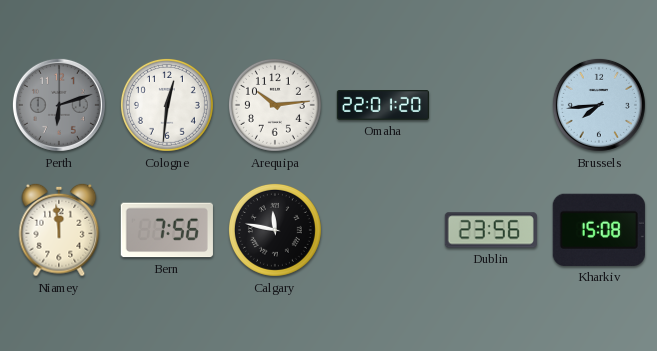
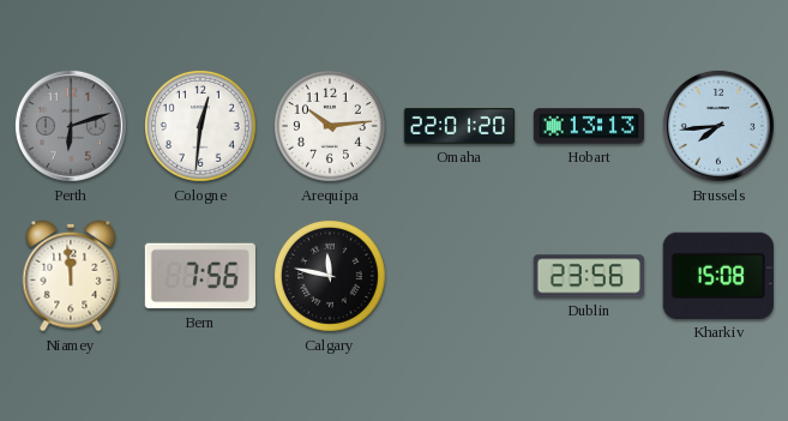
Hobart: none -> 13:13 (588, 126)
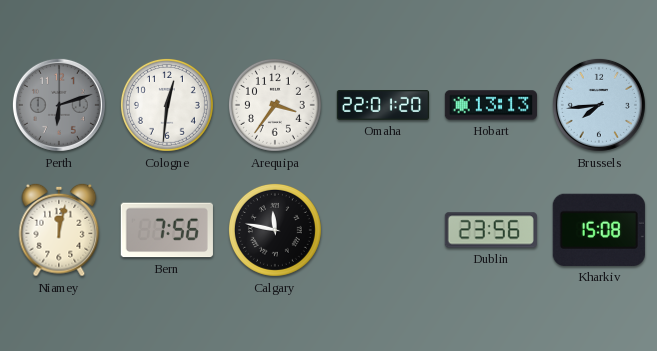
Arequipa: 10:14 -> 3:36 (275, 105)
Niamey: 11:59 -> 12:02 (59, 230)
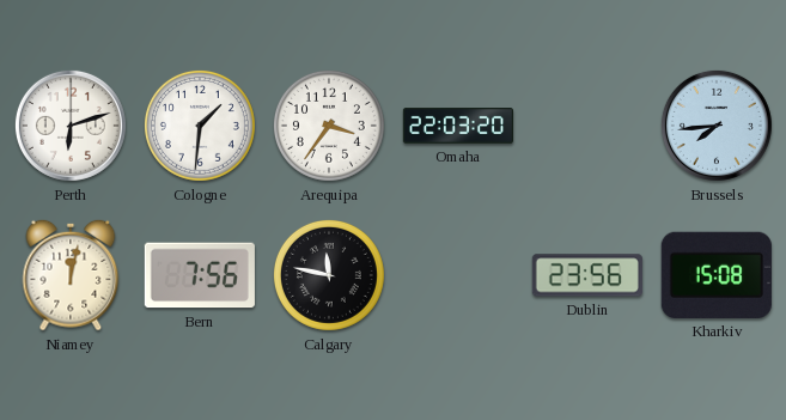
Perth dial: grey -> white (71, 126)
Cologne: 12:31 -> 1:31 (200, 126)
Omaha: 22:01 -> 22:03 (457, 126)
Hobart: 13:13 -> none (490, 105)
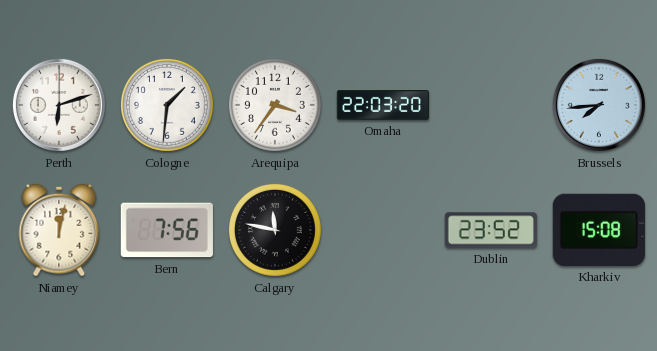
Dublin: 23:56 -> 23:52 (491, 230)
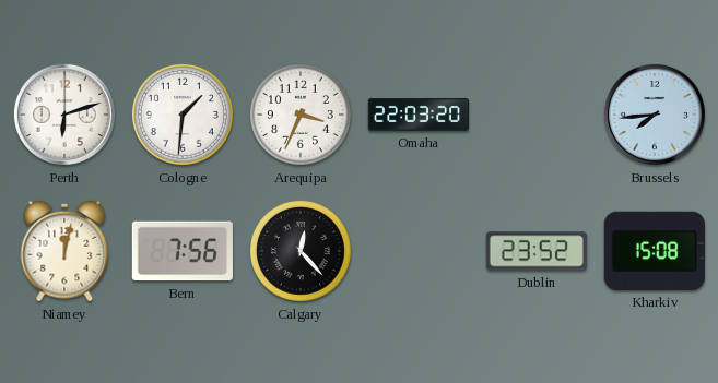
Arequipa: 3:36 -> 3:34 (301, 115)
Calgary: 11:47 -> 12:23 (301, 251)
